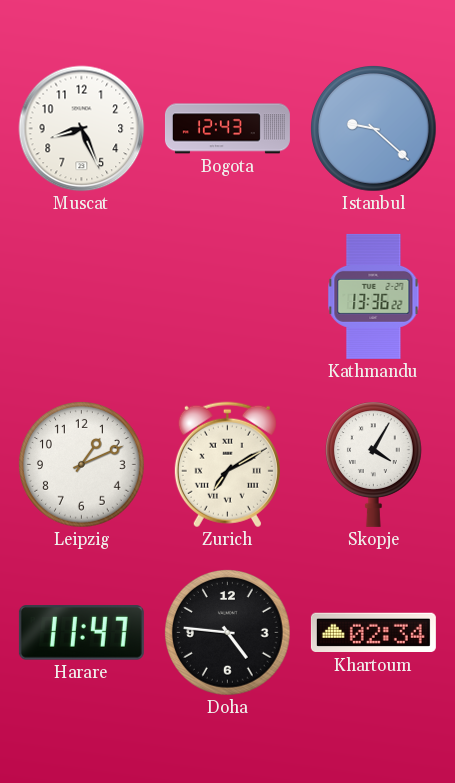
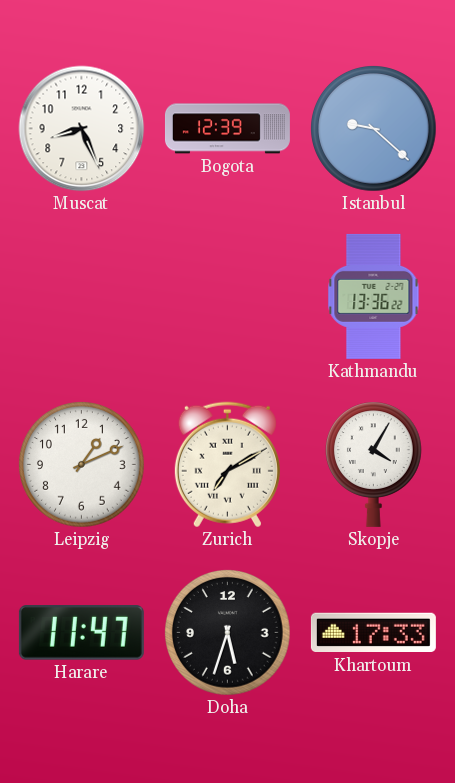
Bogota: 12:43 -> 12:39 (227, 129)
Doha: 4:46 -> 5:33 (228, 633)
Khartoum: 02:34 -> 17:33 (373, 633)
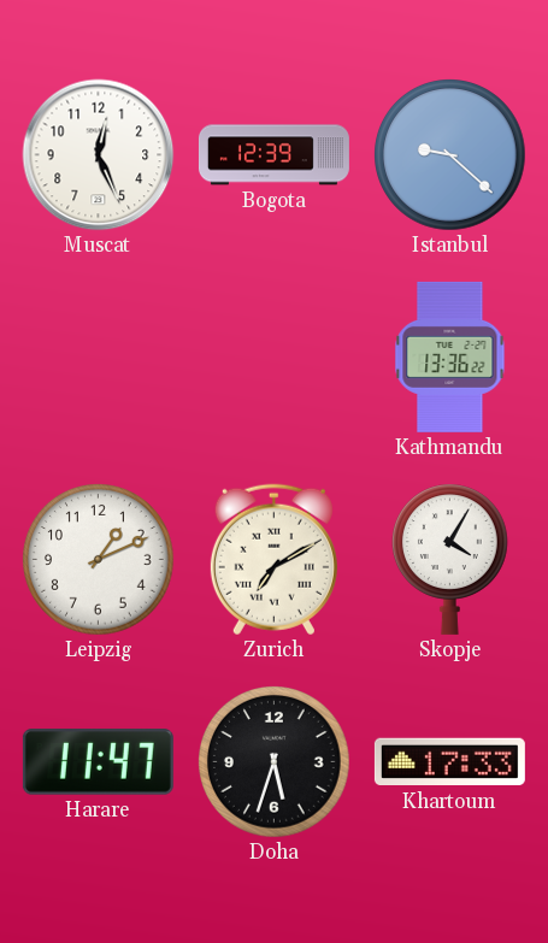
Muscat: 8:26 -> 12:26 (99, 155)
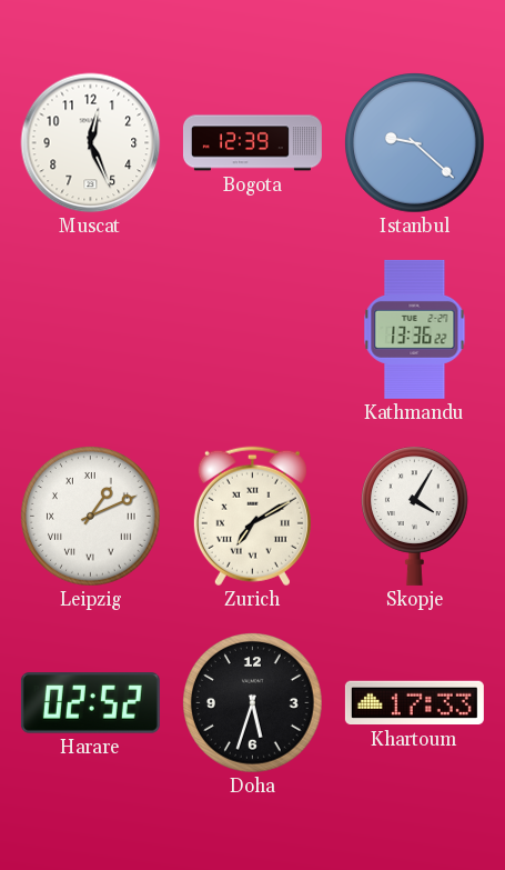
Leipzig numerals: Arabic -> Roman (91, 517)
Harare: 11:47 -> 02:52 (90, 703)
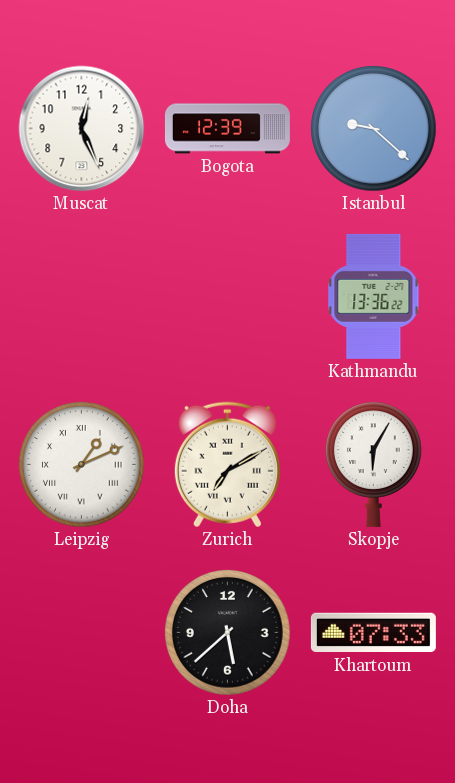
Skopje: 4:05 -> 6:05 (373, 464)
Harare: 02:52 -> none (90, 703)
Doha: 5:33 -> 5:38 (228, 633)
Khartoum: 17:33 -> 07:33 (373, 633)
